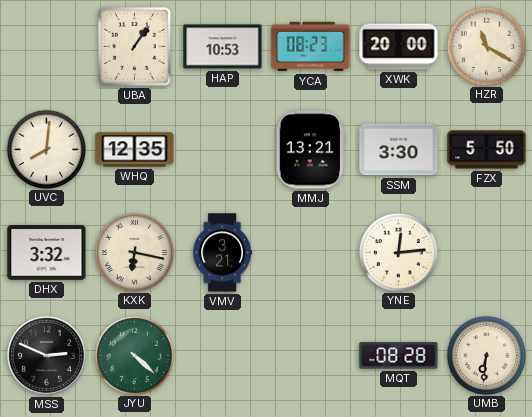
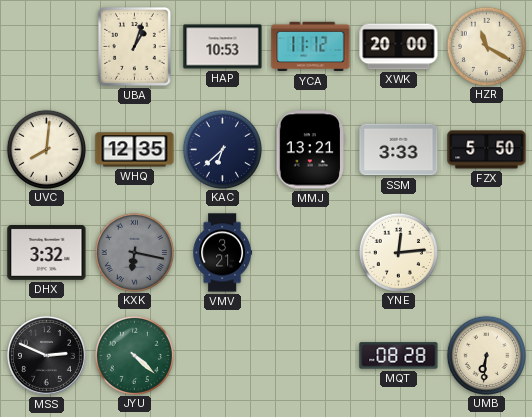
UBA: 1:06 -> 1:03 (134, 47)
YCA: 08:23 -> 11:12 (311, 47)
KAC: none -> 6:38 (222, 149)
SSM: 3:30 -> 3:33 (399, 150)
KXK dial: cream -> grey (134, 252)
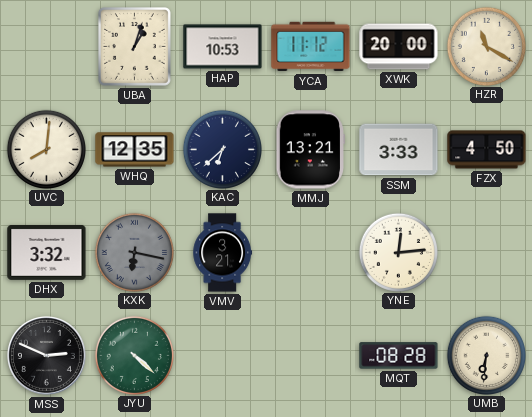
FZX: 5:50 -> 4:50 (487, 150)
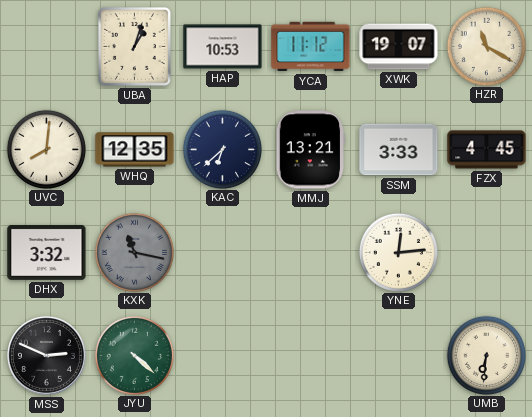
XWK: 20:00 -> 19:07 (399, 47)
FZX: 4:50 -> 4:45 (487, 150)
KXK: 6:17 -> 11:17 (134, 252)
VMV: 3:21 -> none (223, 253)
MQT: 08:28 -> none (399, 356)
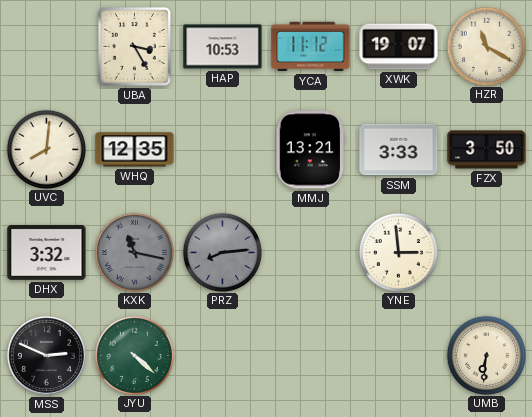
UBA: 1:03 -> 3:25 (134, 47)
KAC: 6:38 -> none (222, 149)
FZX: 4:45 -> 3:50 (487, 150)
PRZ: none -> 8:14 (222, 252)
YNE: 12:14 -> 2:59 (398, 252)
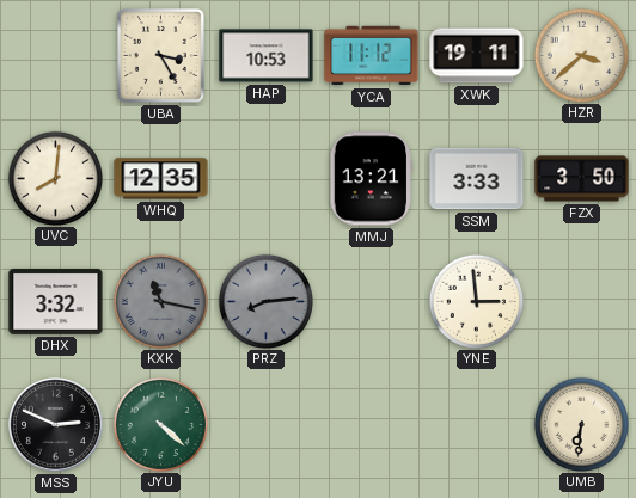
XWK: 19:07 -> 19:11 (477, 56)
HZR: 11:20 -> 3:38 (581, 55)
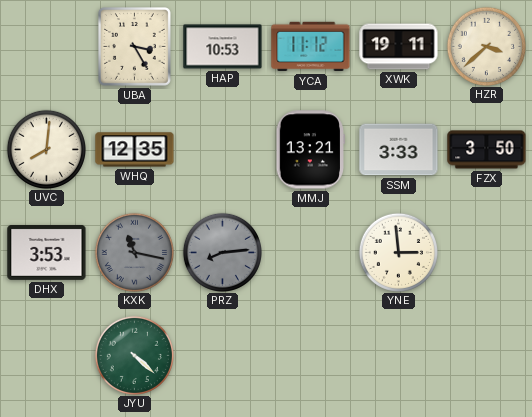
DHX: 3:32 -> 3:53 (47, 252)
MSS: 2:49 -> none (55, 424)
UMB: 6:31 -> none (581, 424)
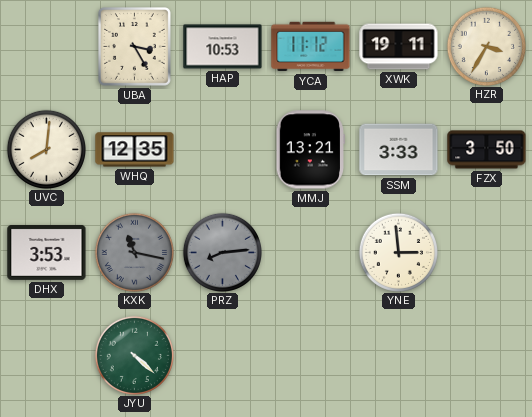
HZR: 3:38 -> 3:35 (486, 46)
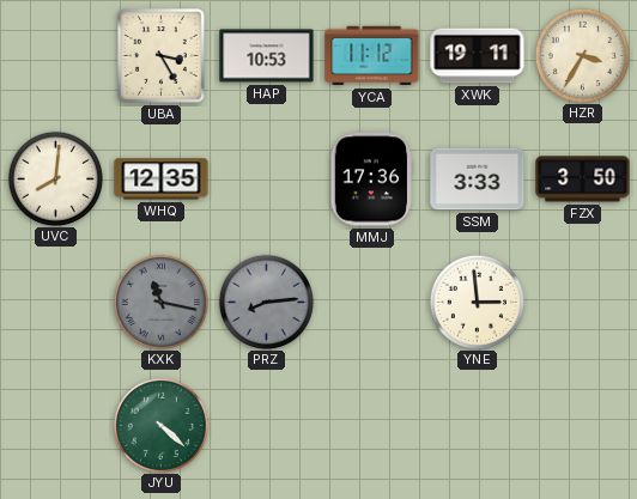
MMJ: 13:21 -> 17:36 (371, 179)
DHX: 3:53 -> none (47, 252)
